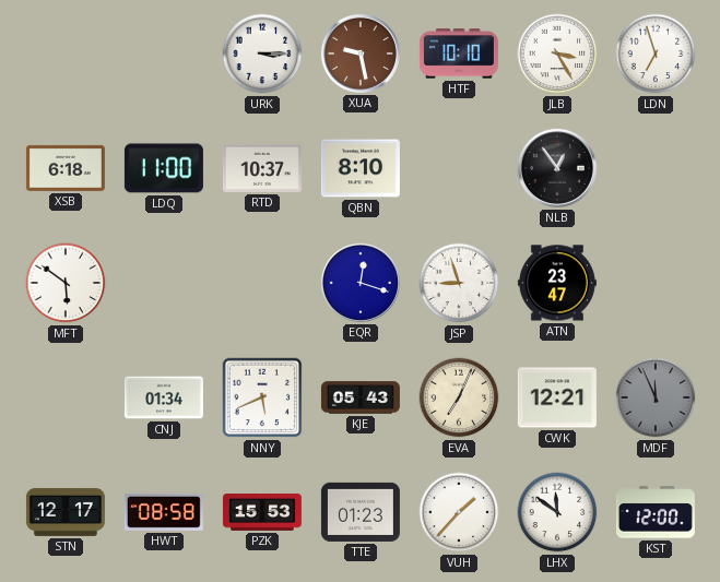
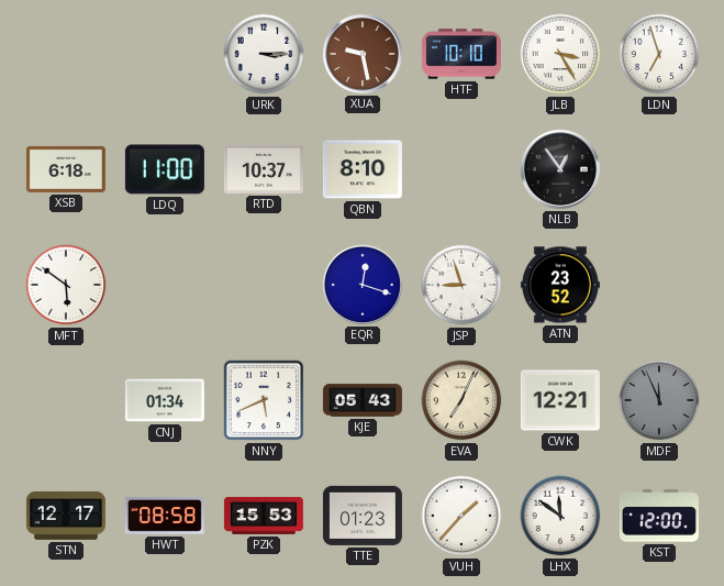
ATN: 23:47 -> 23:52 (560, 285)
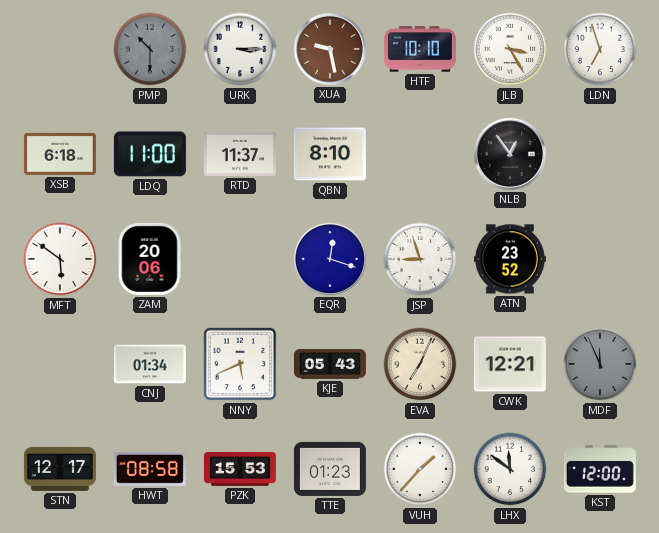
PMP: none -> 10:30 (150, 49)
RTD: 10:37 -> 11:37 (240, 154)
ZAM: none -> 20:06 (150, 259)
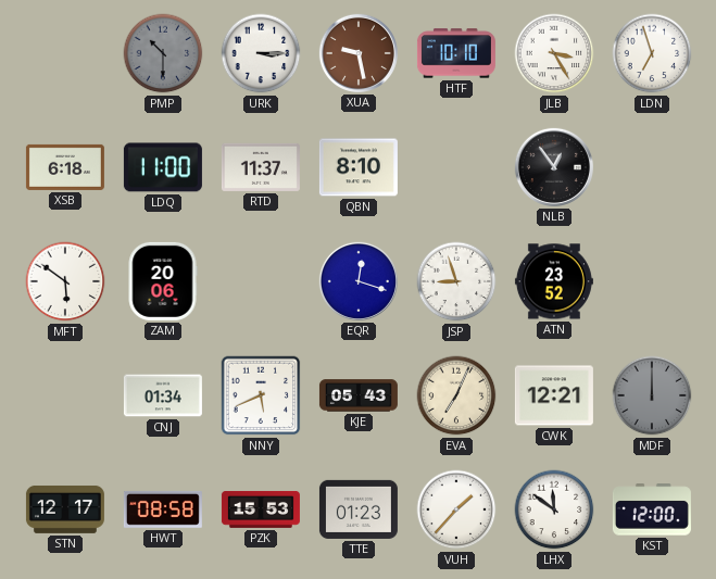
MDF: 11:56 -> 12:00 (652, 395)
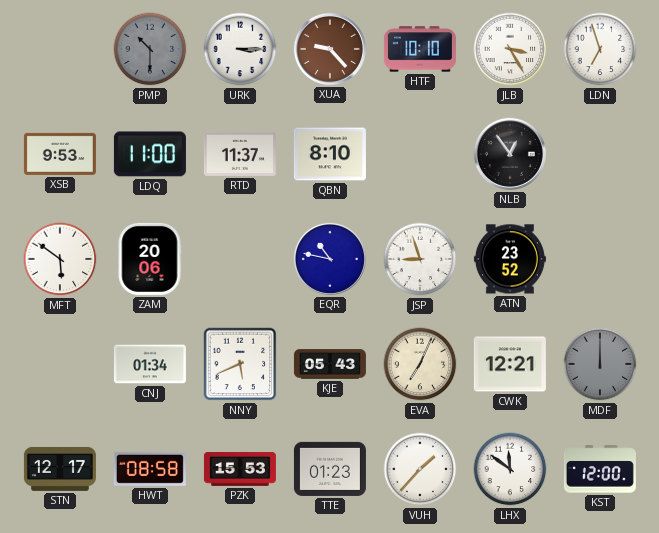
XUA: 9:28 -> 9:23 (330, 49)
XSB: 6:18 -> 9:53 (60, 154)
EQR: 12:18 -> 10:47 (330, 259)
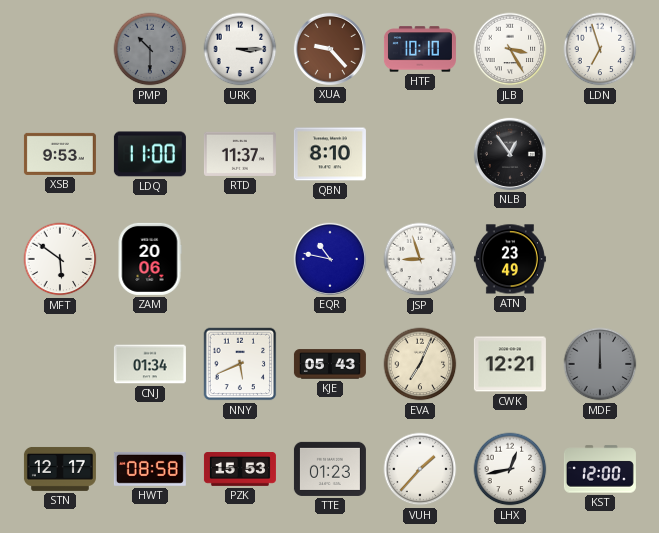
ATN: 23:52 -> 23:49 (510, 259)
LHX: 11:51 -> 12:43 (510, 469)
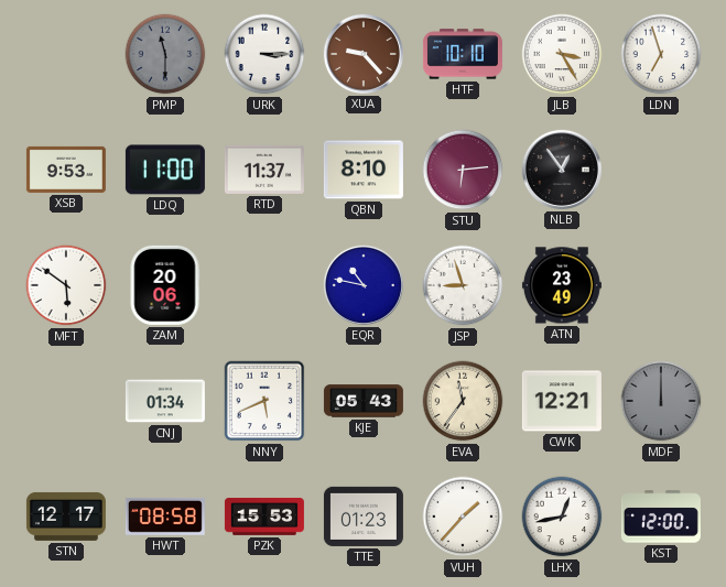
PMP: 10:30 -> 11:30 (165, 54)
STU: none -> 6:14 (463, 170)
EVA: 7:04 -> 11:36 (463, 401)
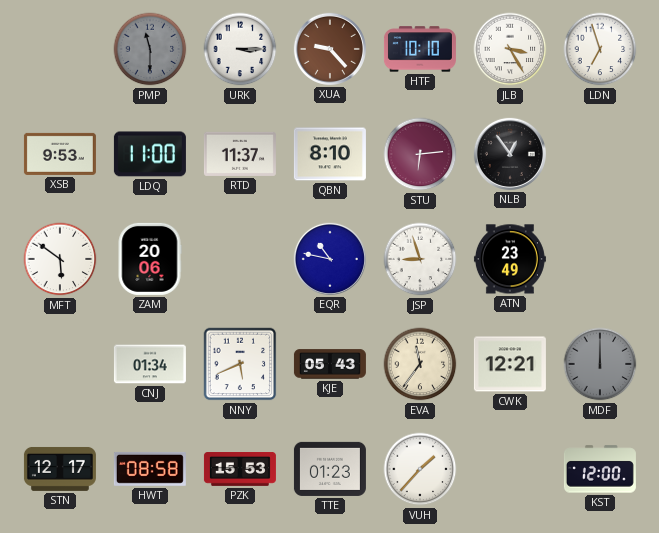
LHX: 12:43 -> none (562, 517)
